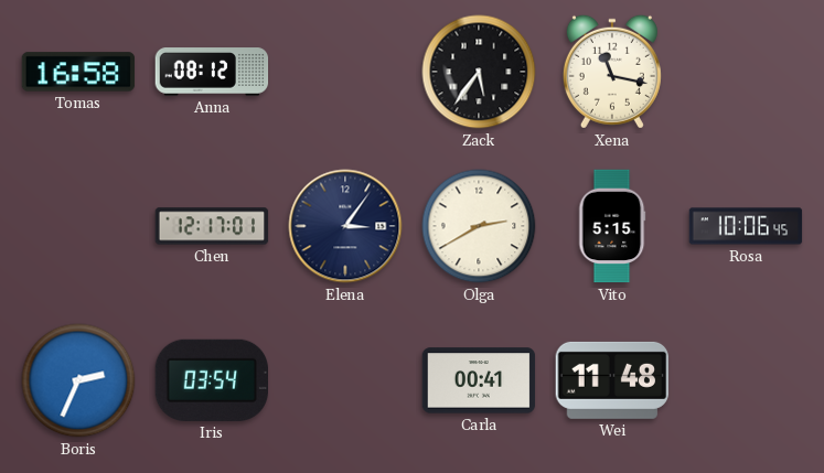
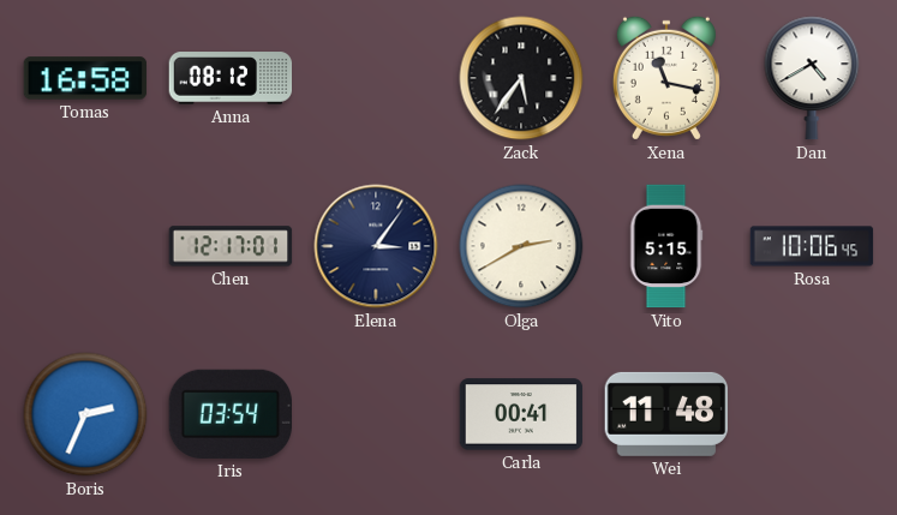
Dan: none -> 4:40 (812, 78)
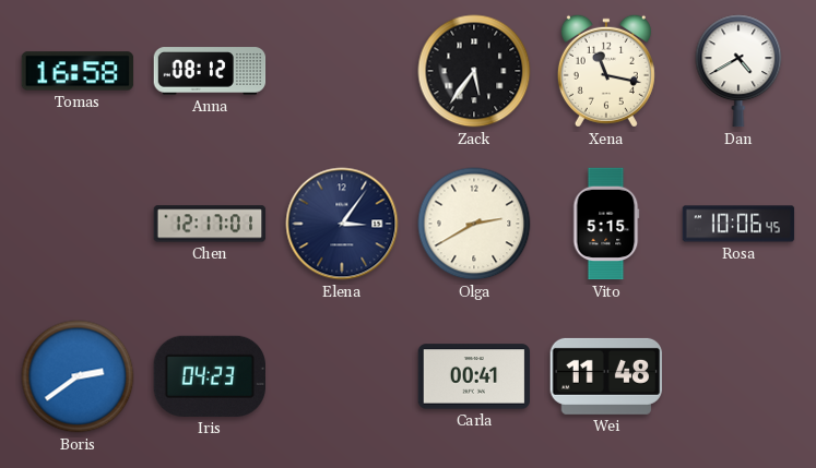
Boris: 2:34 -> 2:39 (78, 376)
Iris: 03:54 -> 04:23 (209, 376)
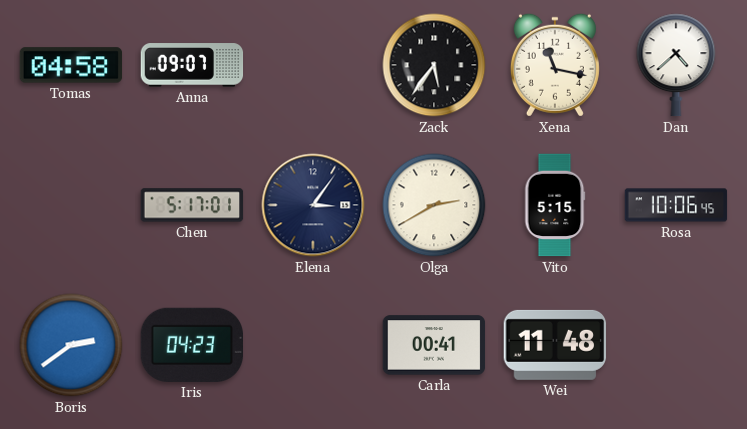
Tomas: 16:58 -> 04:58 (71, 65)
Anna: 08:12 -> 09:07 (192, 65)
Dan: 4:40 -> 4:38 (676, 65)
Chen: 12:17 -> 5:17 (192, 205)
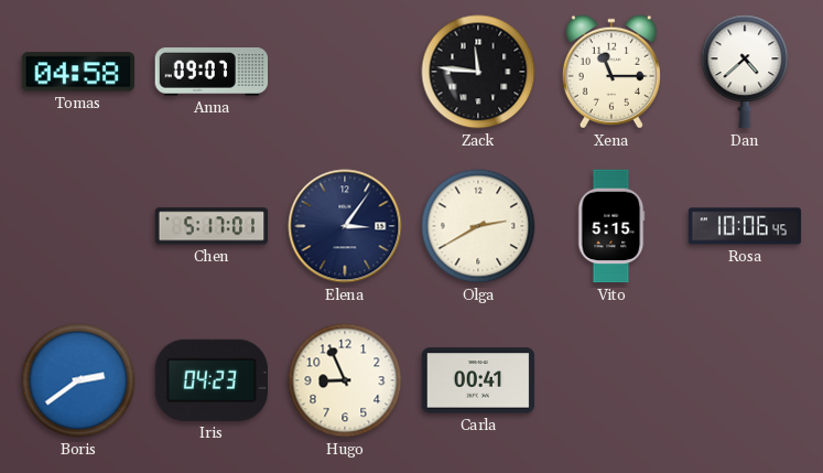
Zack: 5:36 -> 11:46 (478, 72)
Xena: 11:17 -> 11:15 (611, 72)
Hugo: none -> 8:56 (345, 380)
Wei: 11:48 -> none (555, 345)
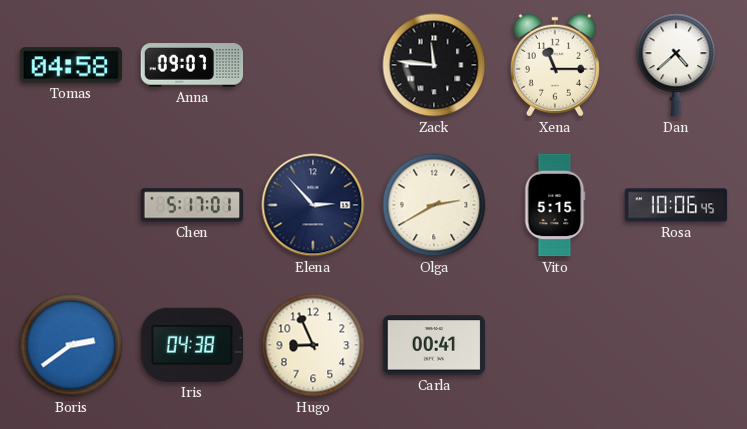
Elena: 3:06 -> 2:53 (313, 205)
Iris: 04:23 -> 04:38 (191, 345)
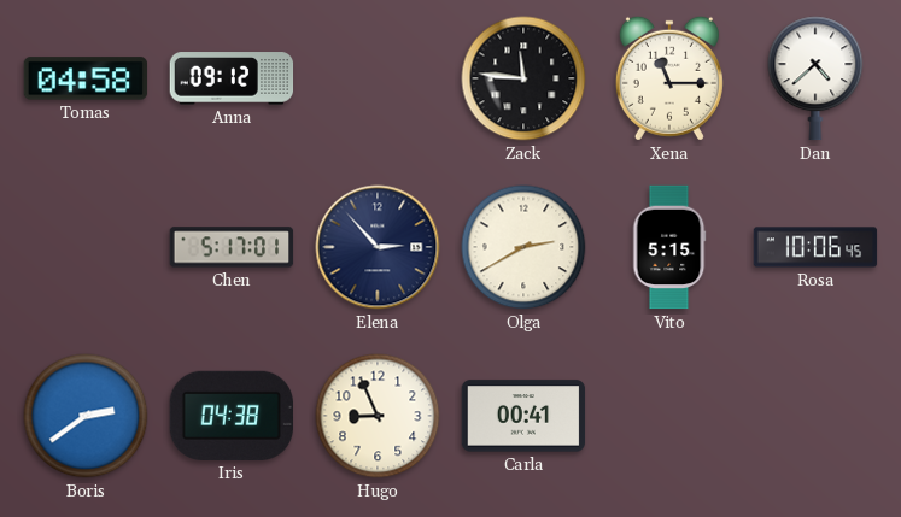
Anna: 09:07 -> 09:12 (232, 78)
